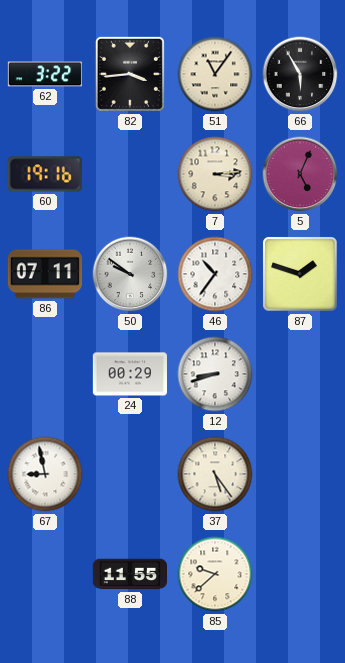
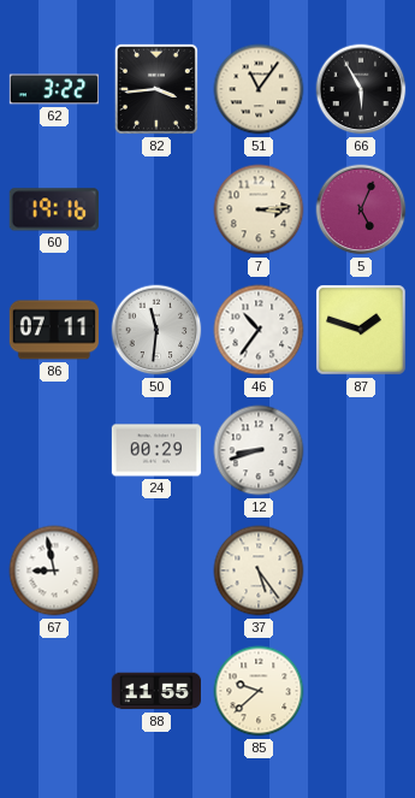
50: 9:51 -> 11:31 (156, 330)
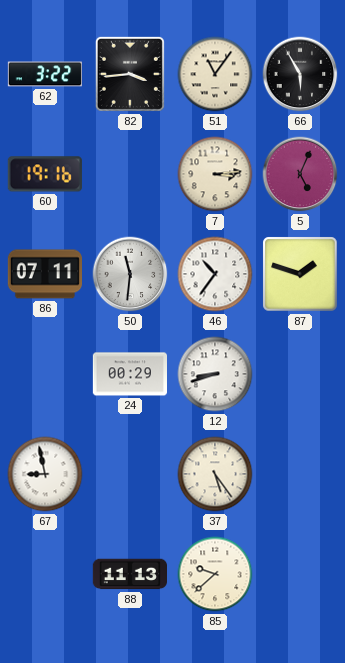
88: 11:55 -> 11:13 (129, 574)
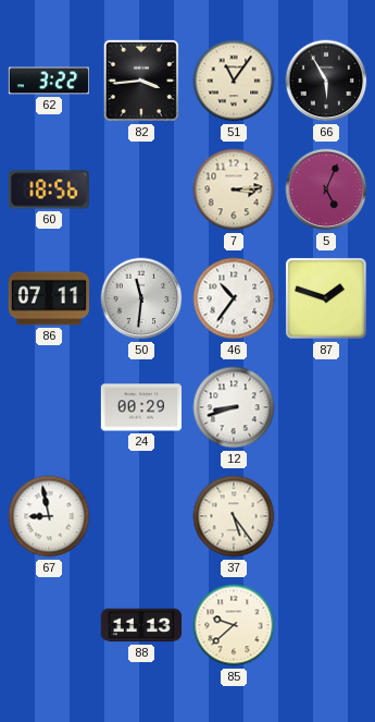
60: 19:16 -> 18:56 (49, 189)
